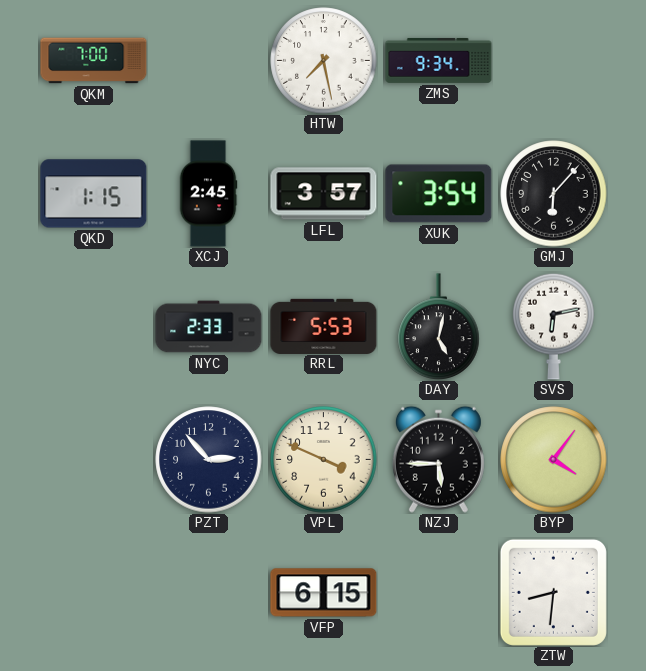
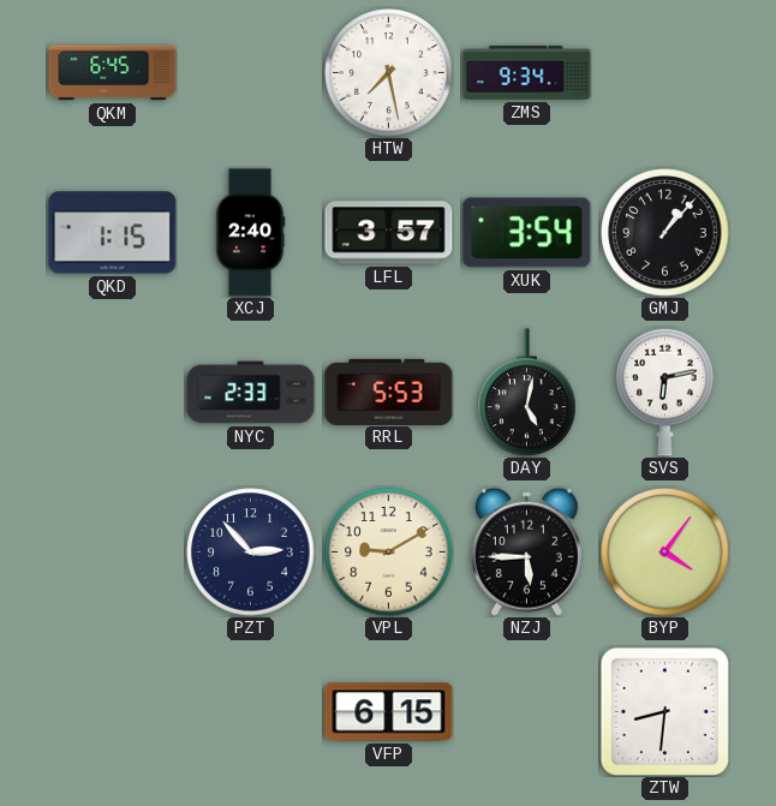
QKM: 7:00 -> 6:45 (113, 73)
XCJ: 2:45 -> 2:40 (250, 233)
GMJ: 6:07 -> 1:07 (665, 233)
VPL: 3:49 -> 9:10 (389, 553)
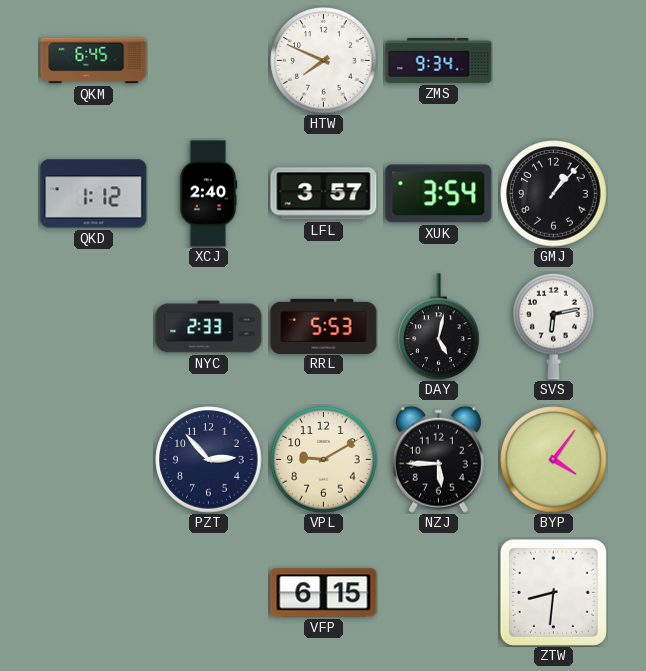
HTW: 7:28 -> 7:49 (324, 61)
QKD: 1:15 -> 1:12 (94, 194)
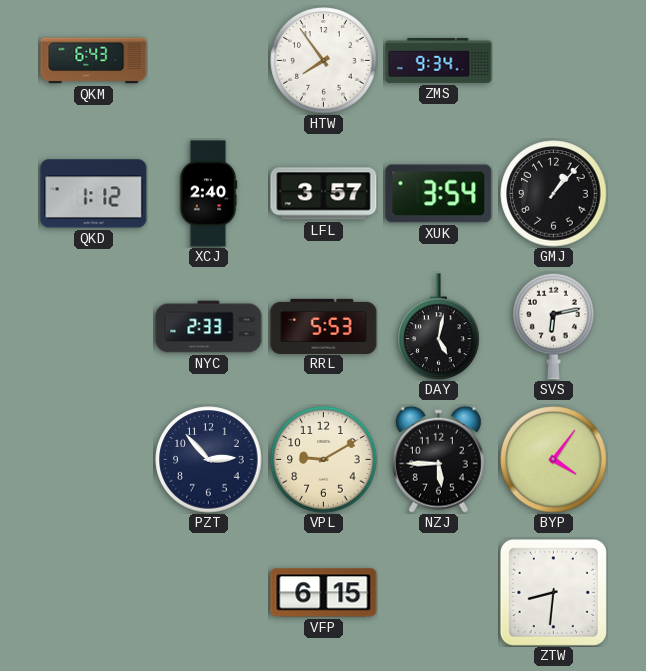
QKM: 6:45 -> 6:43 (94, 61)
HTW: 7:49 -> 7:54 (324, 61)
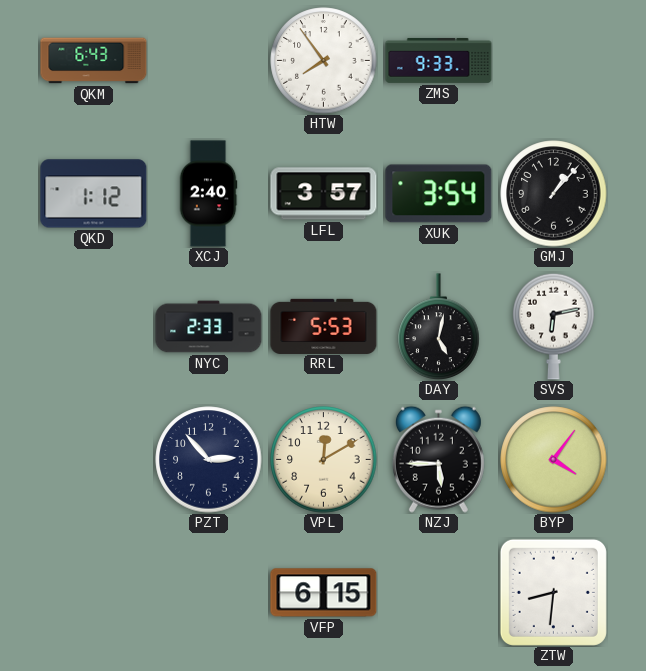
ZMS: 9:34 -> 9:33 (439, 60)
VPL: 9:10 -> 12:10 (324, 460)
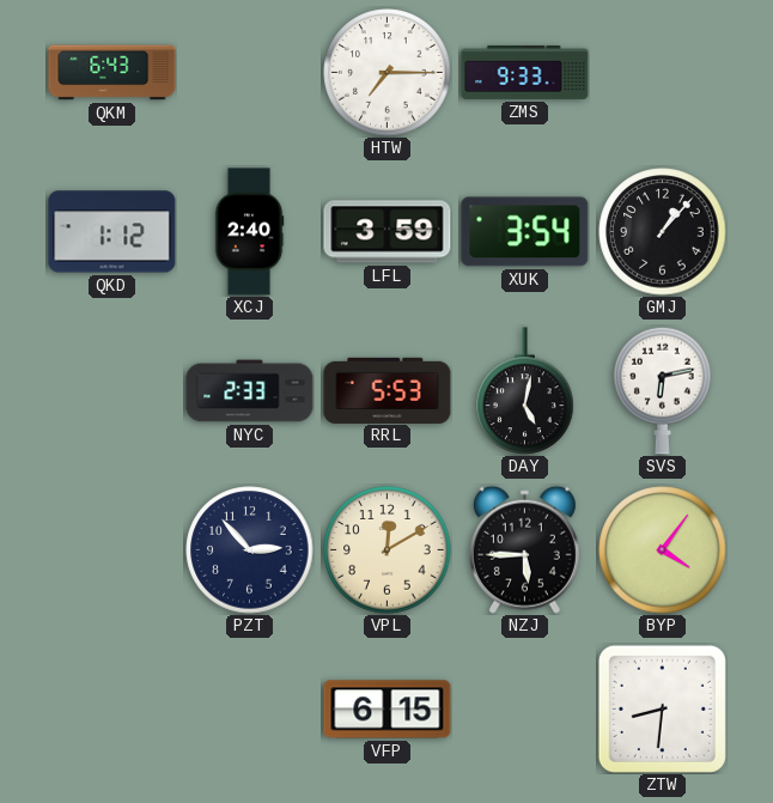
HTW: 7:54 -> 7:15 (388, 73)
LFL: 3:57 -> 3:59 (388, 232)
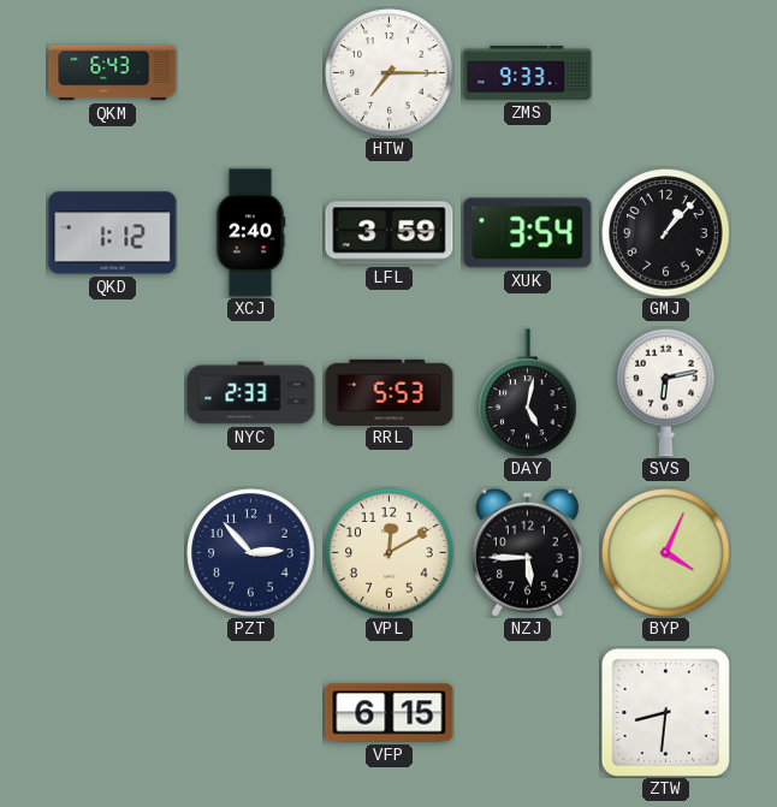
BYP: 4:06 -> 4:04 (666, 553)
